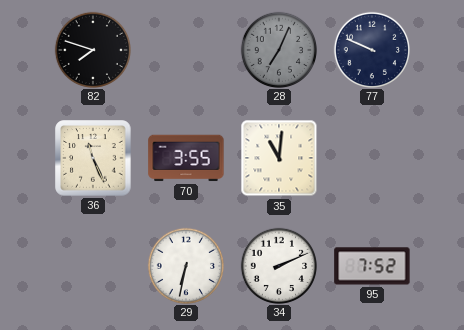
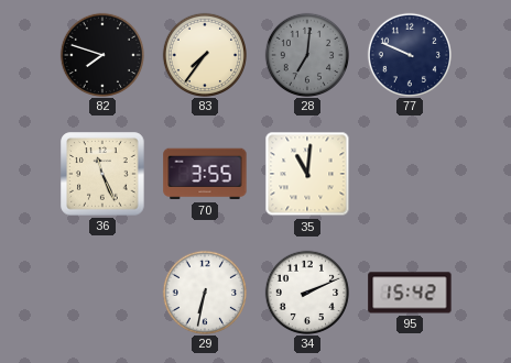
83: none -> 7:36 (204, 54)
28: 7:04 -> 7:01 (306, 54)
95: 7:52 -> 15:42 (410, 293)
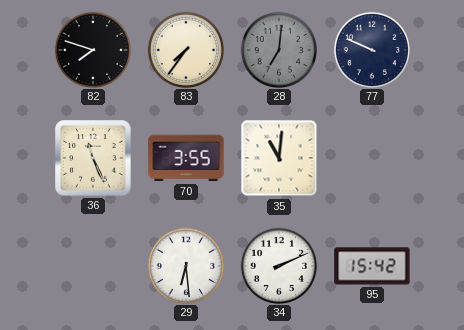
29: 6:32 -> 6:29 (185, 265)
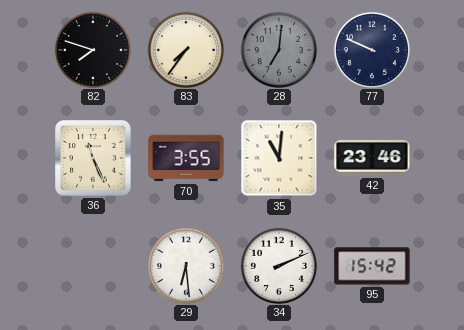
42: none -> 23:46 (372, 158)
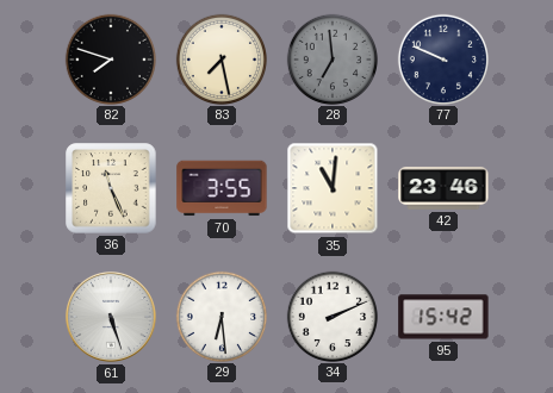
83: 7:36 -> 7:28 (220, 58)
28: 7:01 -> 6:59 (331, 58)
61: none -> 5:27 (111, 317)
